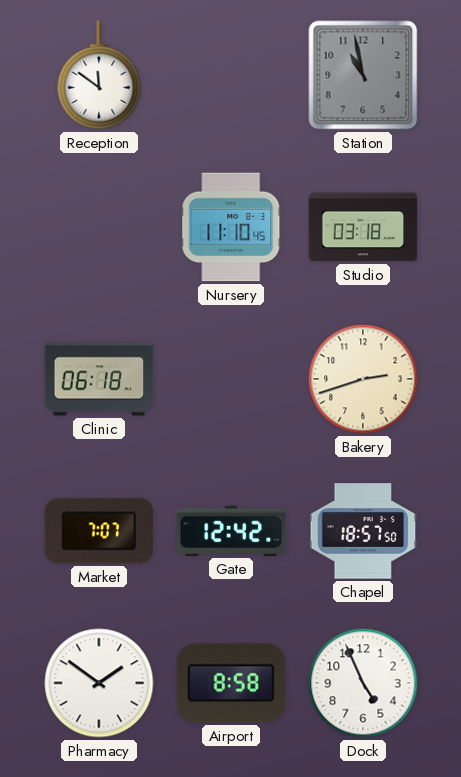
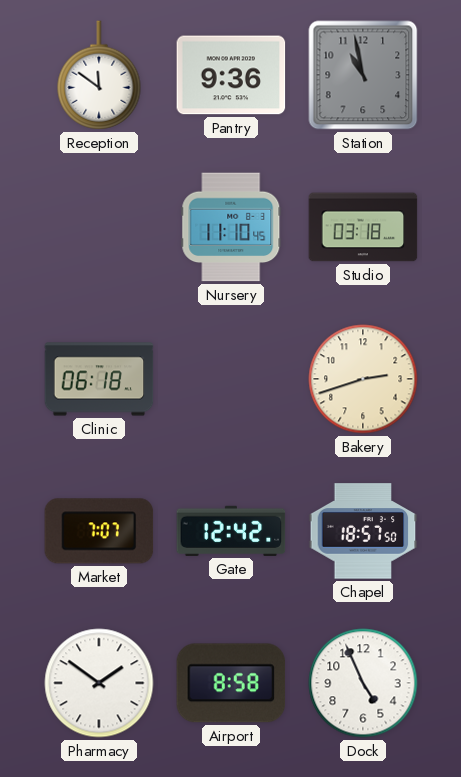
Pantry: none -> 9:36 (231, 75)
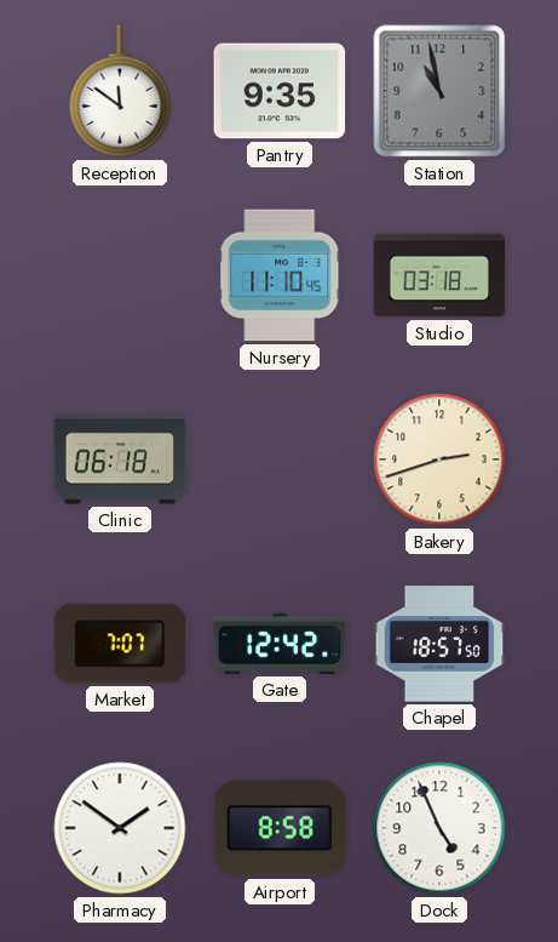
Pantry: 9:36 -> 9:35 (280, 91)
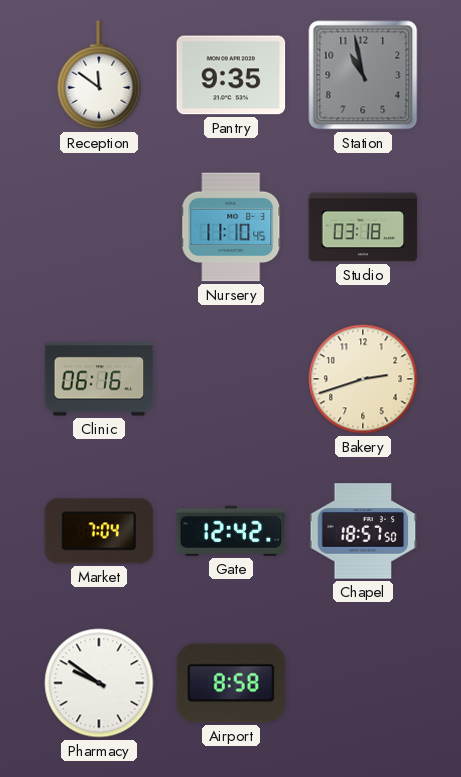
Clinic: 06:18 -> 06:16 (99, 379)
Market: 7:07 -> 7:04 (99, 531)
Pharmacy: 1:51 -> 9:51 (99, 683)
Dock: 4:56 -> none (439, 828)
